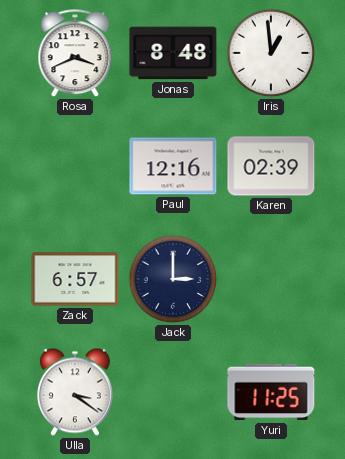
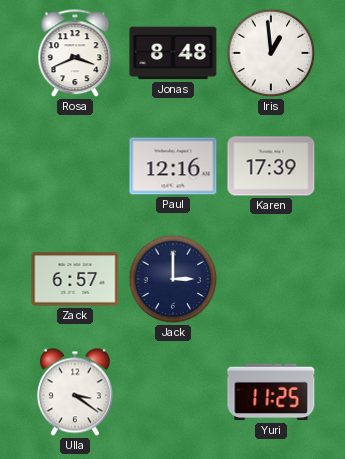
Karen: 02:39 -> 17:39 (271, 166)
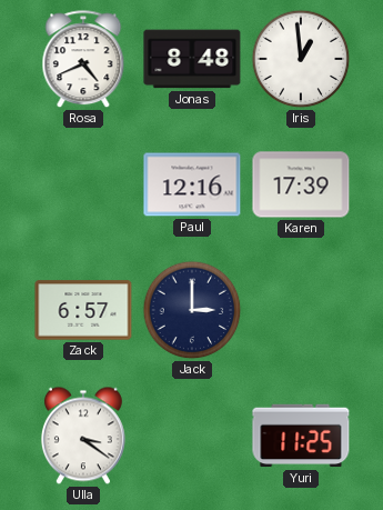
Rosa: 3:41 -> 4:41 (83, 60)
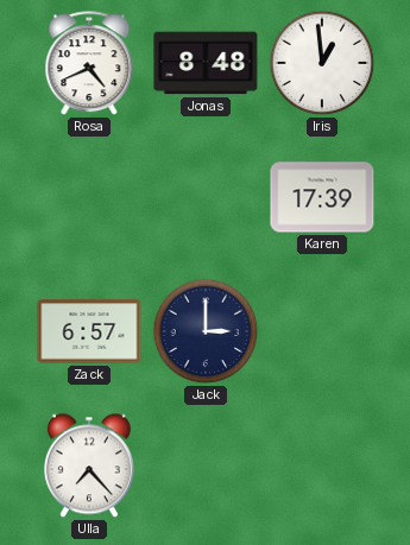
Paul: 12:16 -> none (192, 184)
Ulla: 3:21 -> 7:23 (89, 465)
Yuri: 11:25 -> none (301, 436)
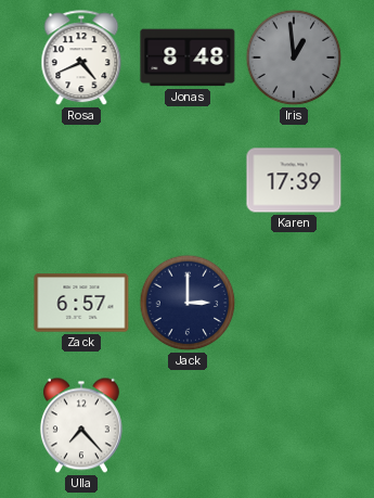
Iris dial: white -> grey (294, 58)
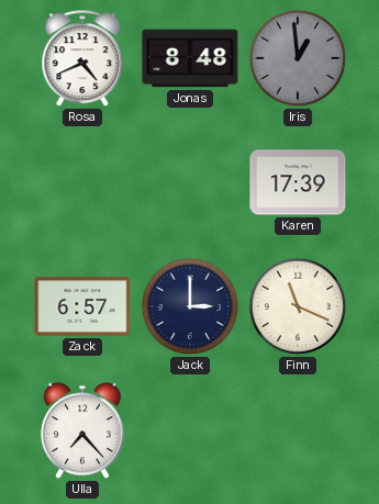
Finn: none -> 11:19 (298, 306)
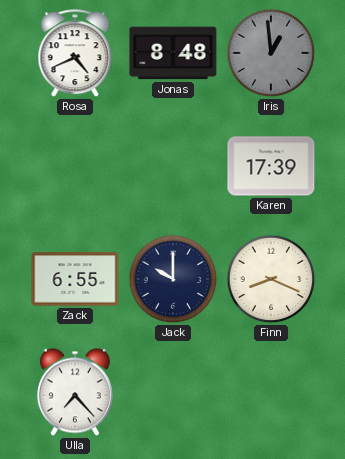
Zack: 6:57 -> 6:55 (75, 279)
Jack: 3:00 -> 10:00 (173, 279)
Finn: 11:19 -> 8:19 (271, 279)
